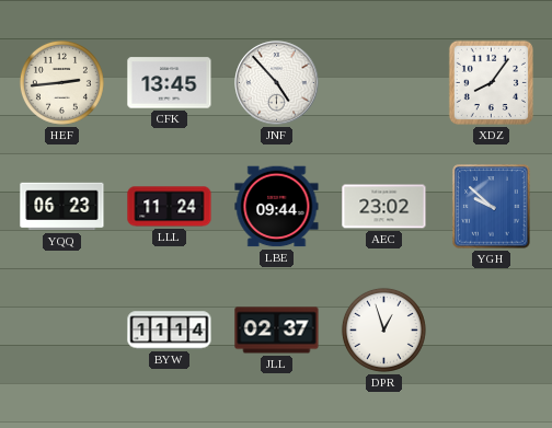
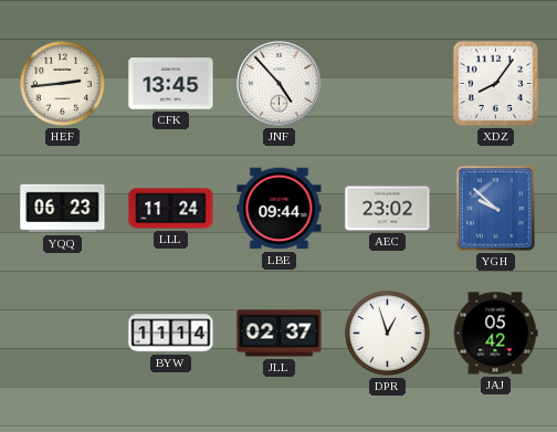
JAJ: none -> 05:42 (495, 334)
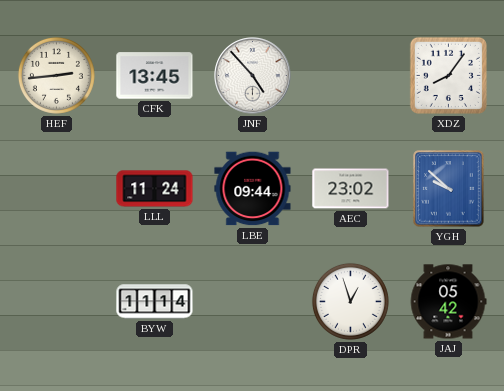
YQQ: 06:23 -> none (63, 209)
JLL: 02:37 -> none (280, 334)
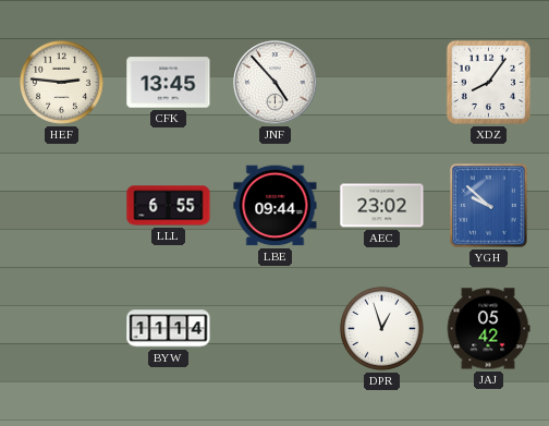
HEF: 2:44 -> 2:46 (61, 82)
LLL: 11:24 -> 6:55 (169, 206)
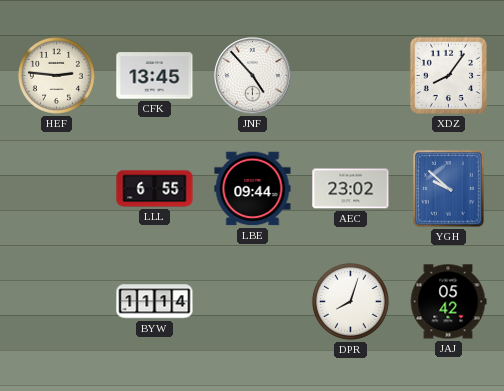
DPR: 12:57 -> 8:03 (350, 301)
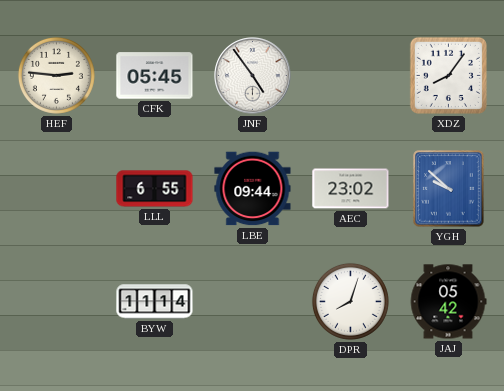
CFK: 13:45 -> 05:45 (155, 76)
JNF: 4:53 -> 4:54 (253, 76)
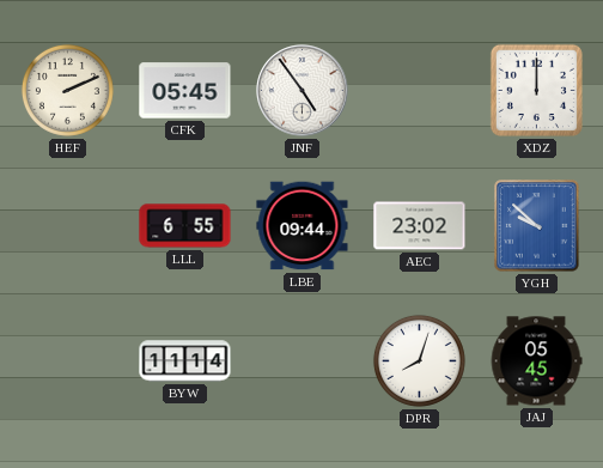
HEF: 2:46 -> 2:11 (67, 90)
XDZ: 8:06 -> 12:00 (536, 90)
JAJ: 05:42 -> 05:45 (536, 361)
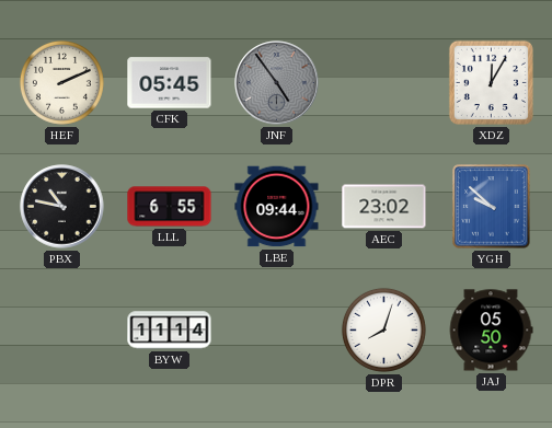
JNF dial: white -> grey (277, 83)
XDZ: 12:00 -> 12:05 (491, 82)
PBX: none -> 10:47 (62, 207)
JAJ: 05:45 -> 05:50 (491, 331)
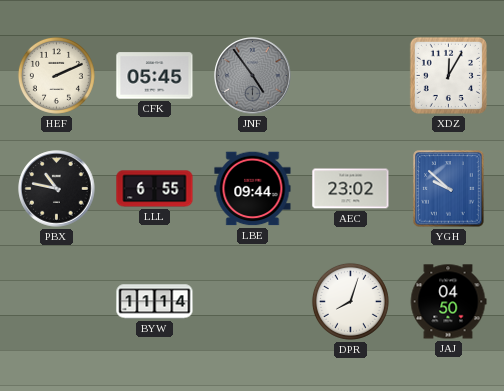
JAJ: 05:50 -> 04:50 (448, 302)
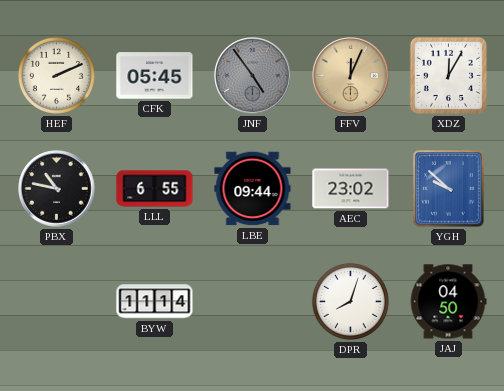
FFV: none -> 12:04 (351, 76)
